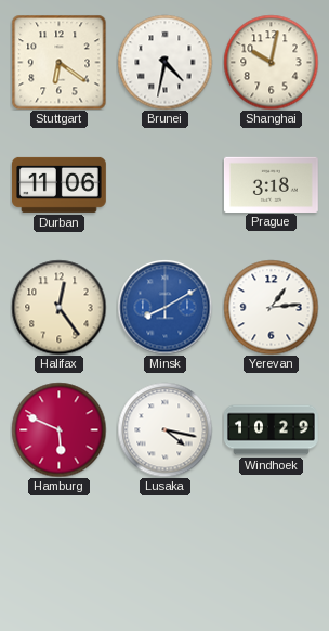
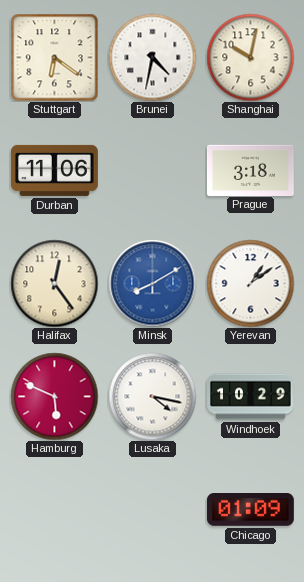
Yerevan: 1:14 -> 1:09 (250, 283)
Chicago: none -> 01:09 (250, 510)
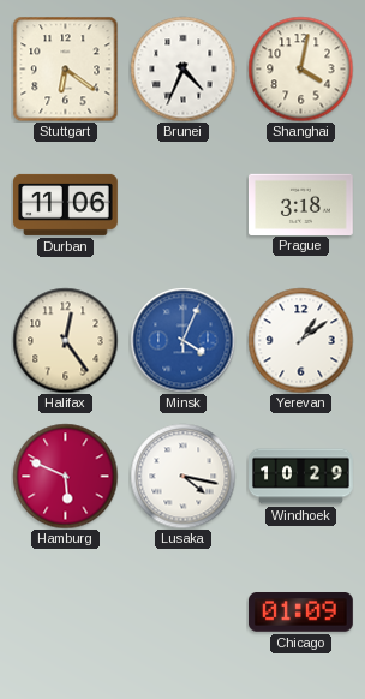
Brunei: 4:32 -> 4:34 (182, 68)
Shanghai: 10:02 -> 4:02 (300, 68)
Minsk: 8:10 -> 4:04 (182, 340)
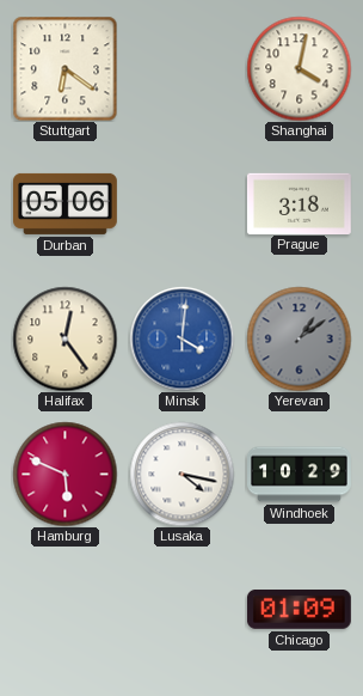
Brunei: 4:34 -> none (182, 68)
Durban: 11:06 -> 05:06 (66, 203)
Minsk: 4:04 -> 4:01 (181, 338)
Yerevan dial: white -> grey (299, 338)
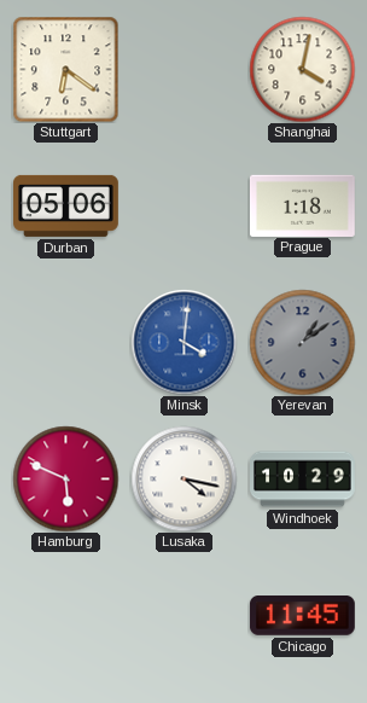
Prague: 3:18 -> 1:18 (303, 205)
Halifax: 12:24 -> none (64, 338)
Chicago: 01:09 -> 11:45 (302, 616)
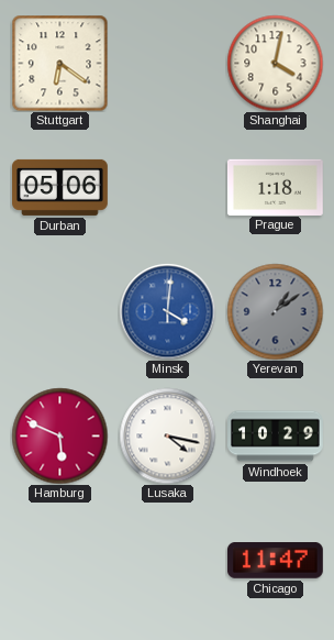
Chicago: 11:45 -> 11:47 (275, 561)
